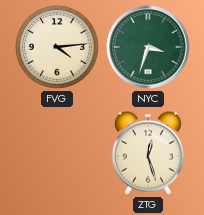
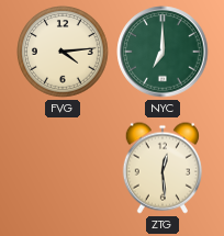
NYC: 3:33 -> 7:00 (163, 52)
ZTG: 12:27 -> 12:29 (163, 168)
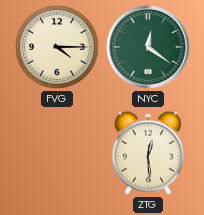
FVG: 4:14 -> 4:15 (57, 47)
NYC: 7:00 -> 12:21 (148, 47)
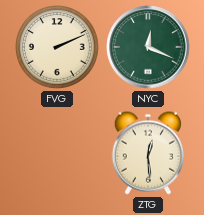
FVG: 4:15 -> 2:11 (57, 47)
NYC: 12:21 -> 12:19 (148, 47)
